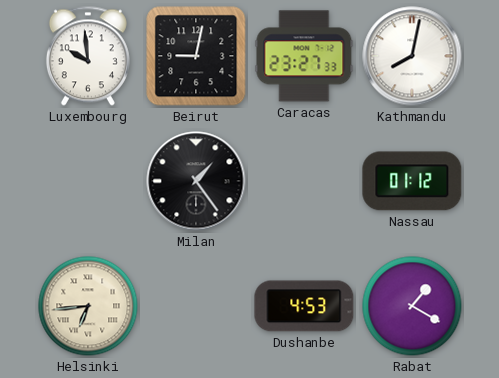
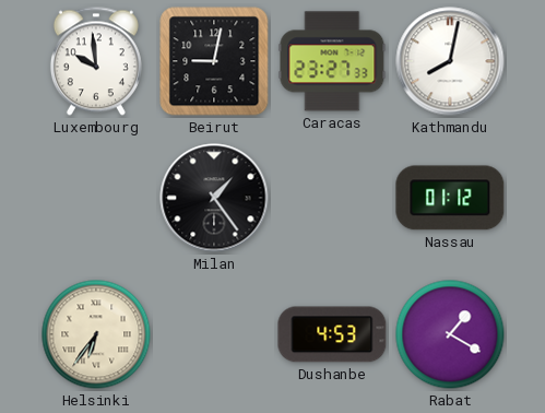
Helsinki: 6:44 -> 6:36 (96, 334)
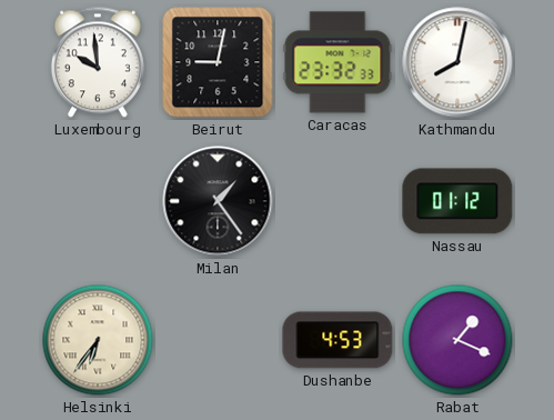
Caracas: 23:27 -> 23:32 (338, 62)
Rabat: 1:20 -> 1:19 (457, 340)
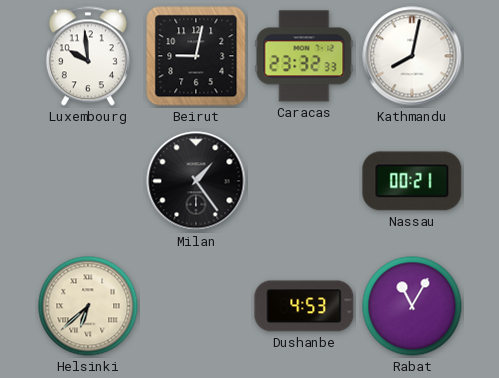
Nassau: 01:12 -> 00:21 (412, 181)
Helsinki: 6:36 -> 6:38 (88, 306)
Rabat: 1:19 -> 11:05 (412, 306)
